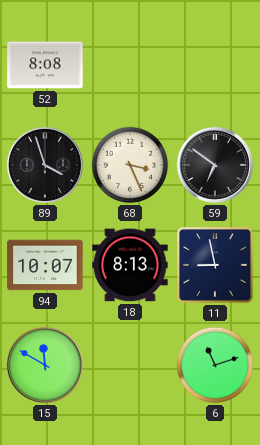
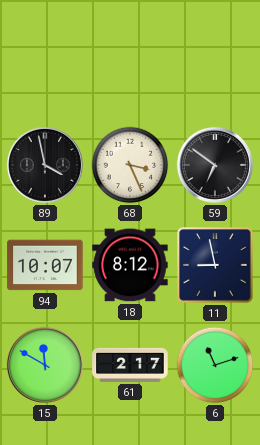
52: 8:08 -> none (45, 65)
89: 3:57 -> 3:58 (45, 165)
18: 8:13 -> 8:12 (130, 265)
61: none -> 2:17 (130, 365)
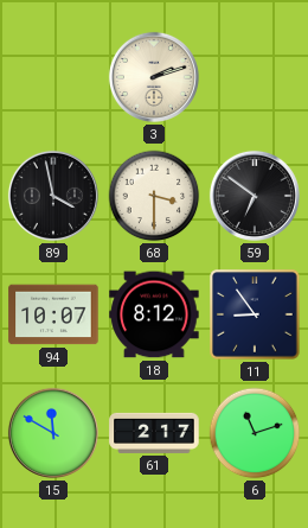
3: none -> 2:12 (154, 77)
68: 3:26 -> 3:30 (154, 196)
11: 8:58 -> 8:54 (255, 314)
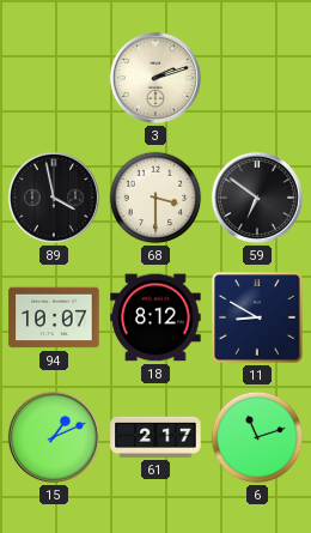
11: 8:54 -> 8:50 (257, 317)
15: 11:50 -> 1:11 (54, 437)
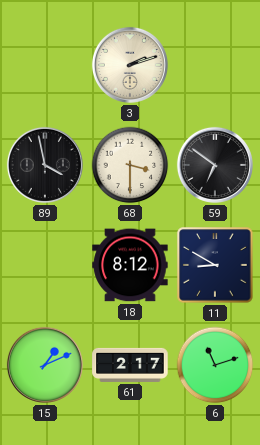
94: 10:07 -> none (54, 317)
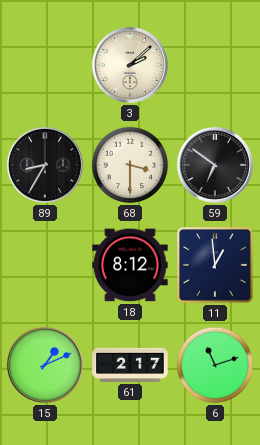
3: 2:12 -> 2:08 (130, 65)
89: 3:58 -> 8:35 (45, 165)
11: 8:50 -> 12:59 (215, 265)
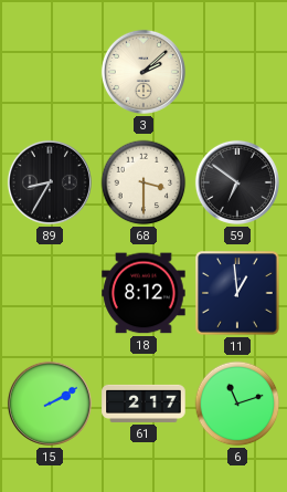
15: 1:11 -> 2:10 (50, 404)
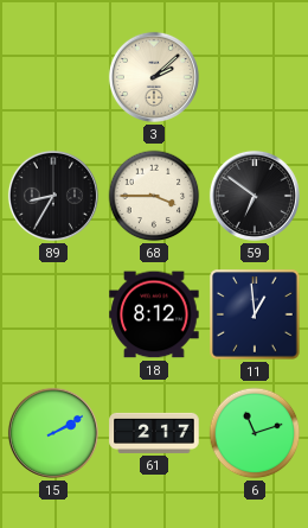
68: 3:30 -> 3:45 (154, 196)
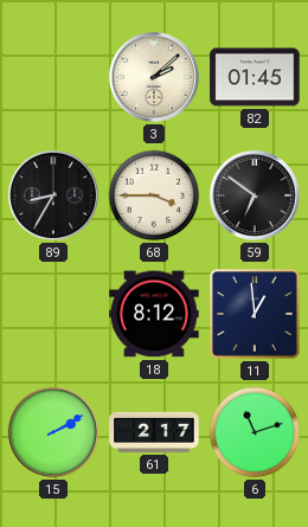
82: none -> 01:45 (255, 77)
